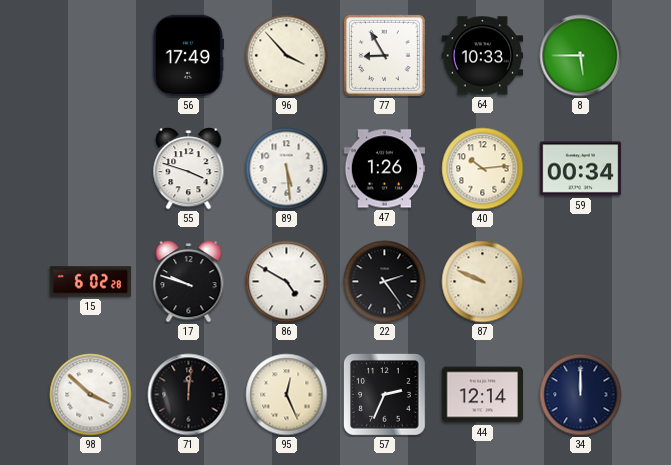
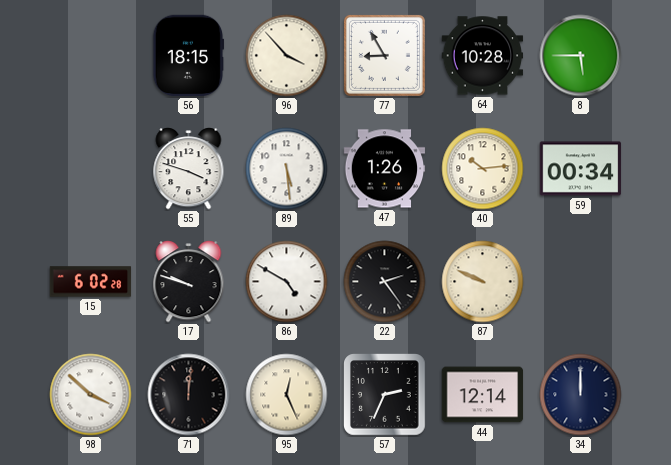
56: 17:49 -> 18:15 (188, 56)
64: 10:33 -> 10:28 (483, 56)
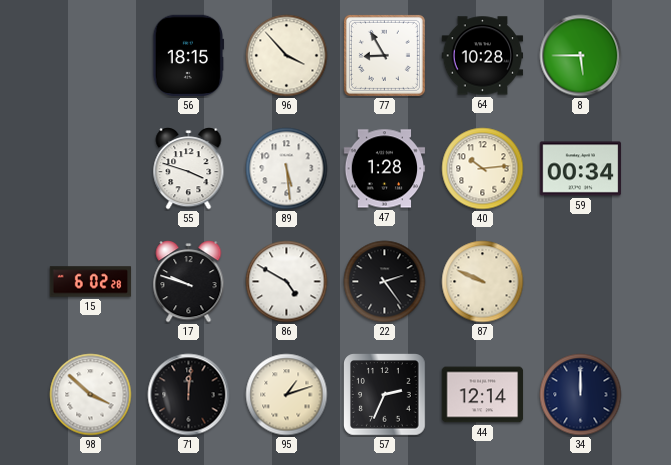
47: 1:26 -> 1:28 (385, 169)
95: 12:26 -> 1:12 (287, 395)
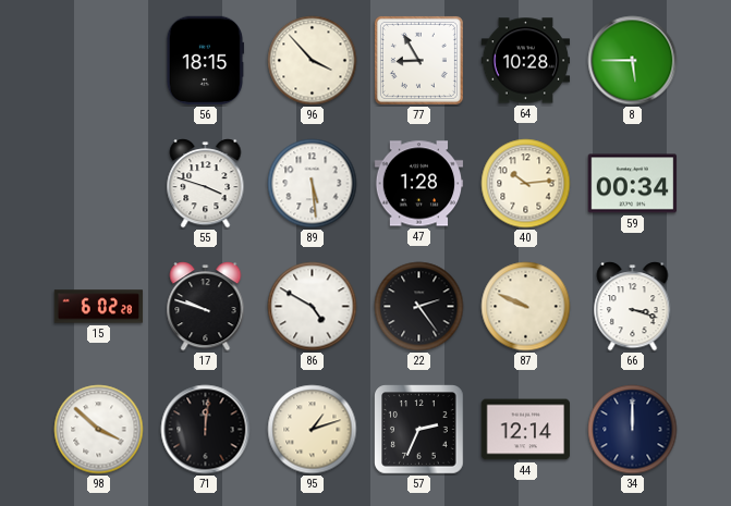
66: none -> 3:18 (633, 307)
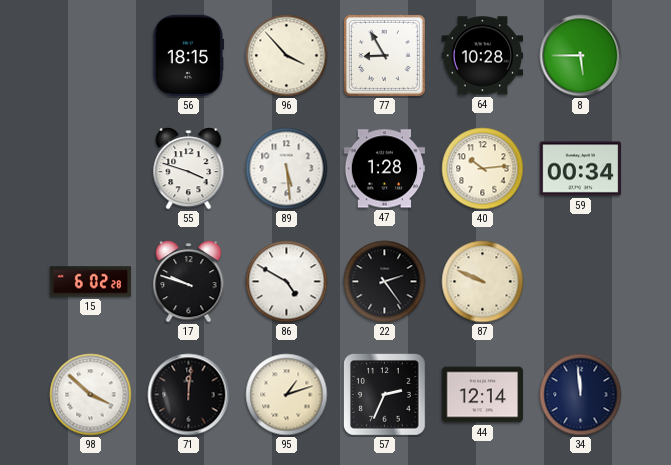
66: 3:18 -> none (633, 307)
34: 12:00 -> 11:59 (581, 395)
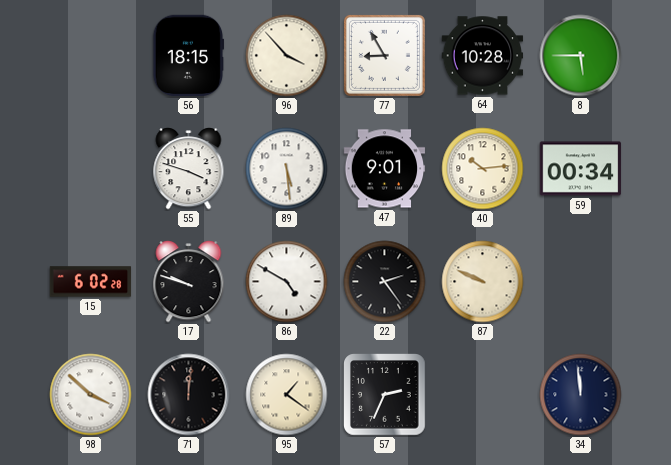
47: 1:28 -> 9:01 (385, 169)
95: 1:12 -> 1:21 (287, 395)
44: 12:14 -> none (483, 395)
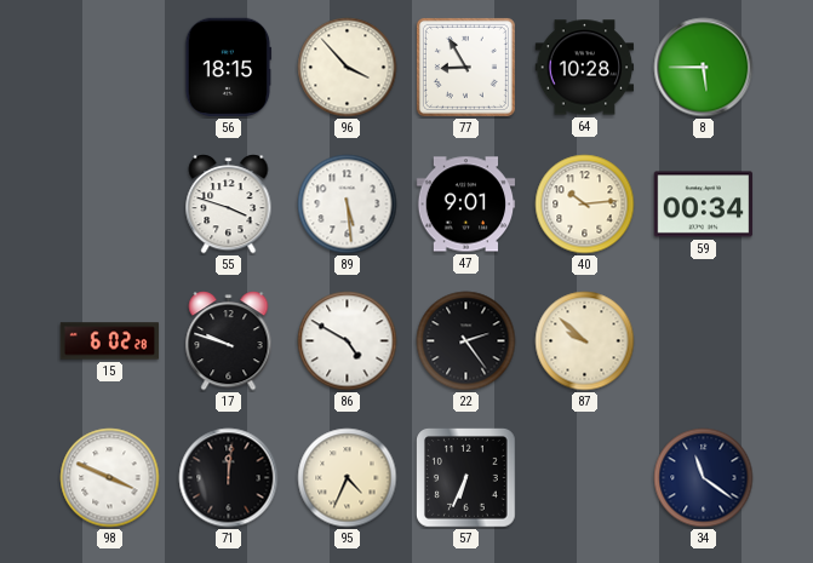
87: 9:49 -> 9:52 (585, 341)
98: 3:52 -> 3:49 (110, 478)
95: 1:21 -> 4:34 (348, 478)
57: 2:34 -> 6:34 (466, 478)
34: 11:59 -> 11:21 (704, 478)
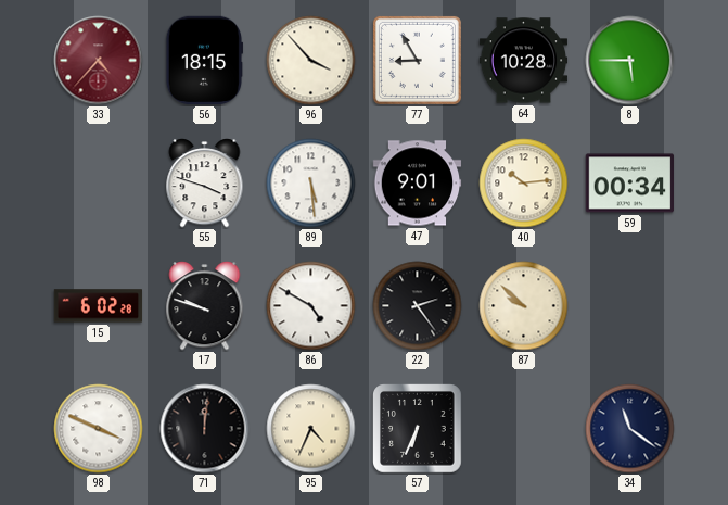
33: none -> 4:37 (99, 61)
